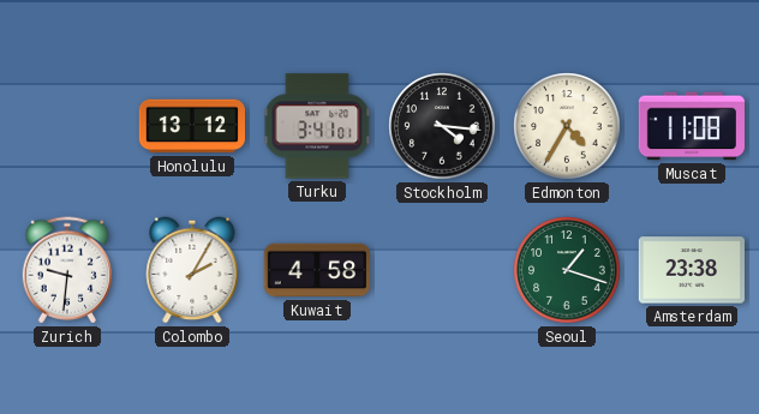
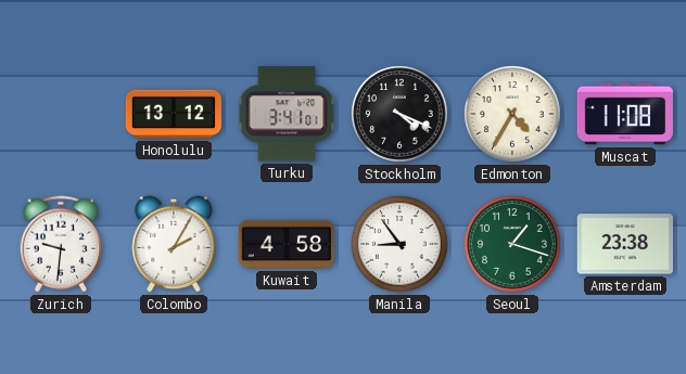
Stockholm: 4:16 -> 4:19 (399, 114)
Manila: none -> 8:54 (399, 244)
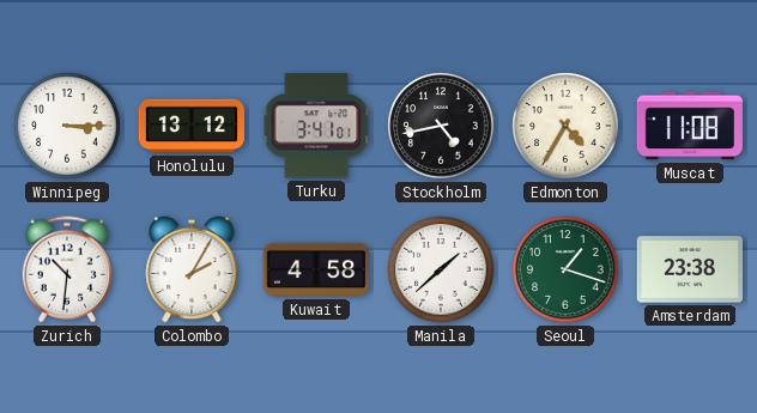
Winnipeg: none -> 3:15 (67, 126)
Stockholm: 4:19 -> 4:43 (441, 126)
Zurich: 9:31 -> 10:31 (66, 269)
Manila: 8:54 -> 1:38 (441, 269)
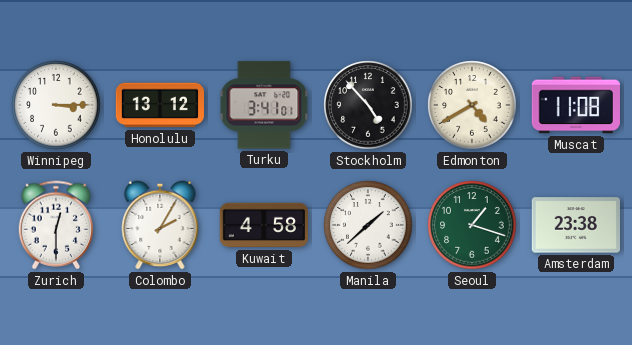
Stockholm: 4:43 -> 4:53 (368, 105)
Edmonton: 4:35 -> 4:40 (472, 105)
Zurich: 10:31 -> 12:30 (55, 225)
